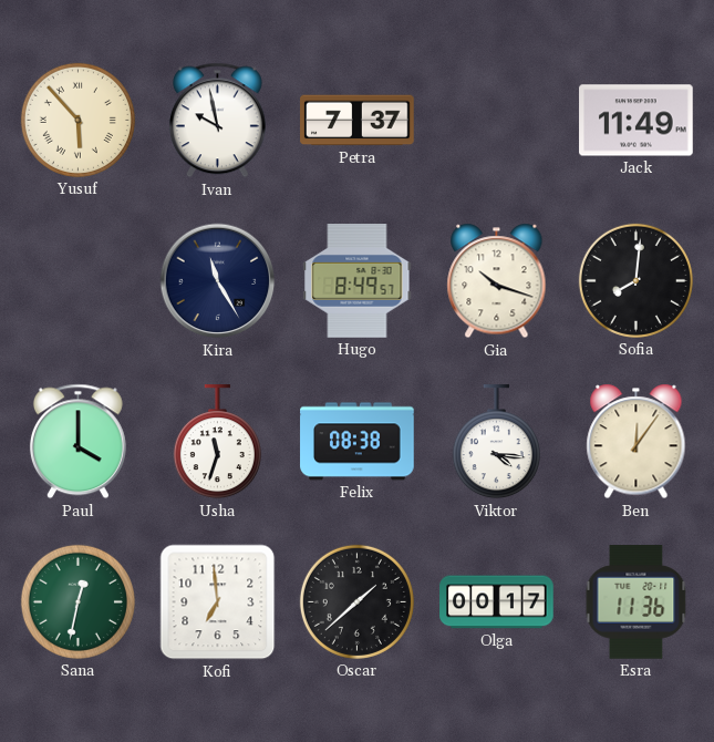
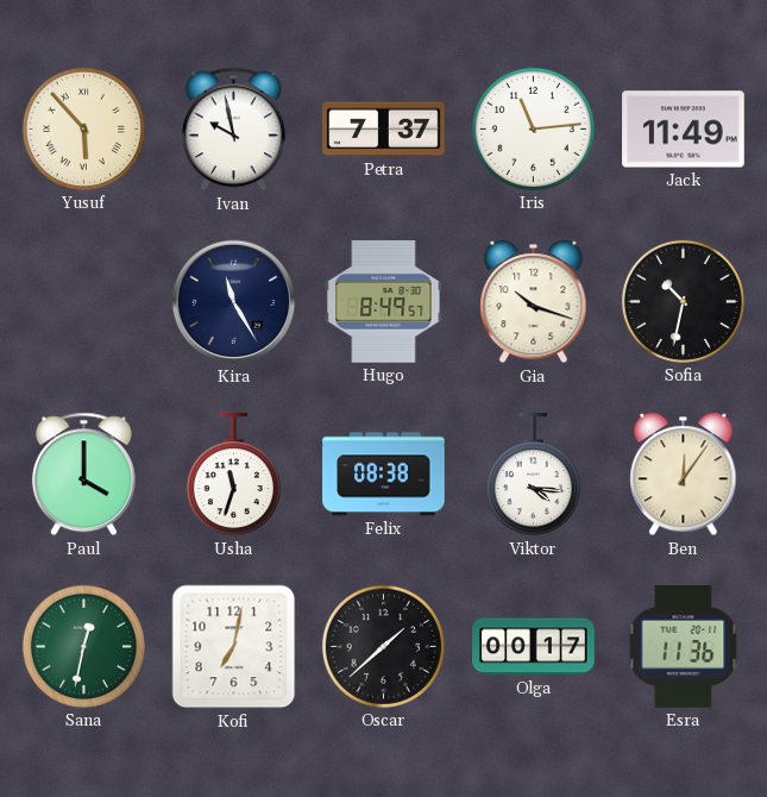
Iris: none -> 11:14 (533, 128)
Sofia: 8:01 -> 10:32 (683, 301)
Kofi: 6:59 -> 7:02 (234, 647)
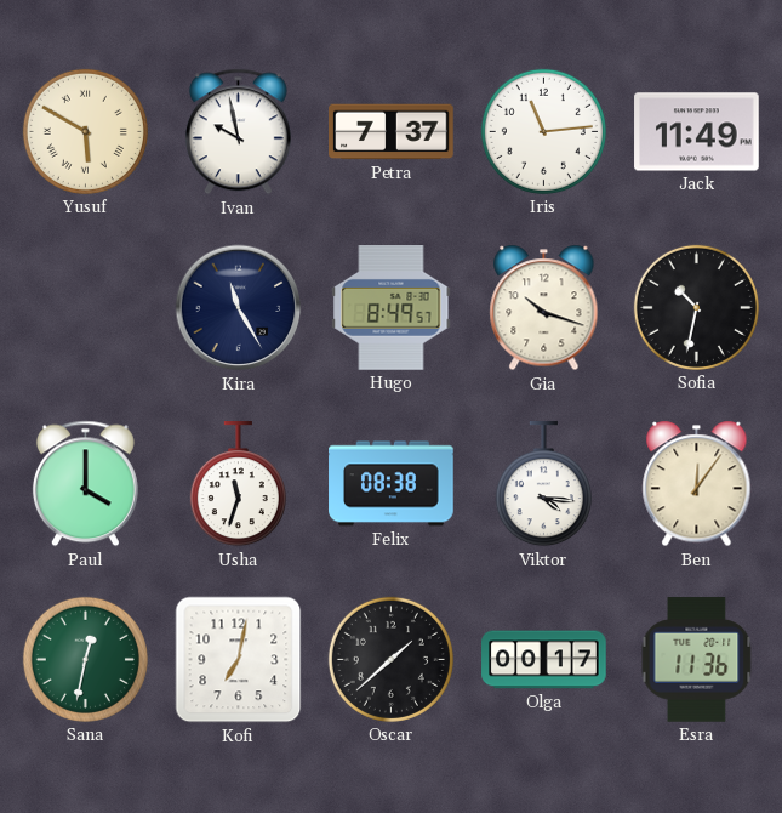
Yusuf: 5:53 -> 5:50 (85, 131)
